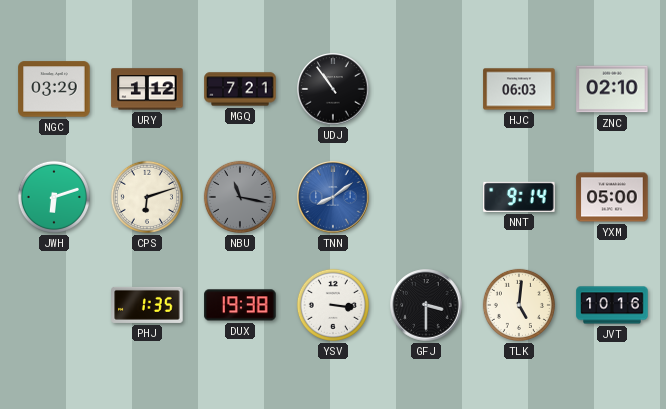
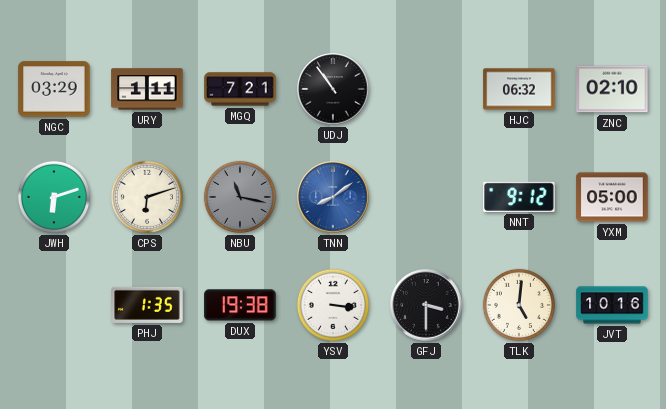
URY: 1:12 -> 1:11 (147, 89)
HJC: 06:03 -> 06:32 (519, 89)
NNT: 9:14 -> 9:12 (519, 197)
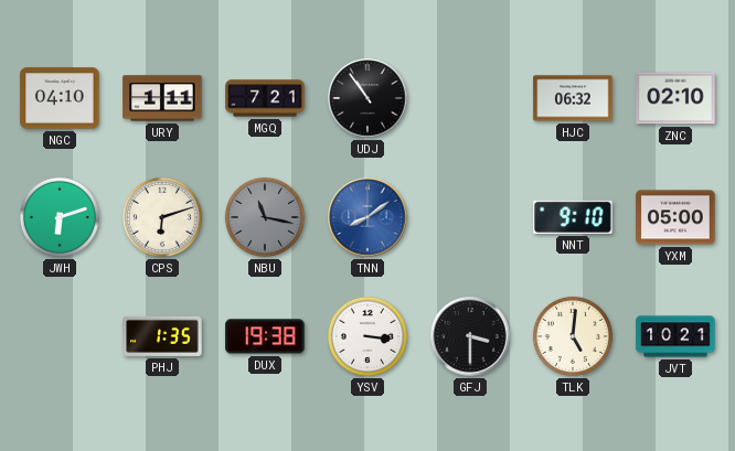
NGC: 03:29 -> 04:10 (60, 98)
NNT: 9:12 -> 9:10 (573, 217)
JVT: 10:16 -> 10:21 (675, 336)
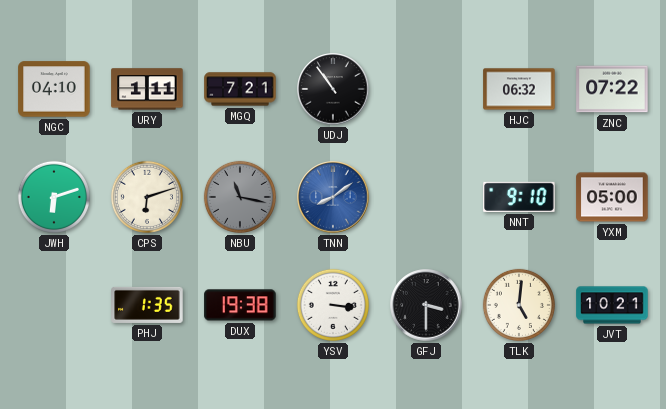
ZNC: 02:10 -> 07:22 (612, 89)
